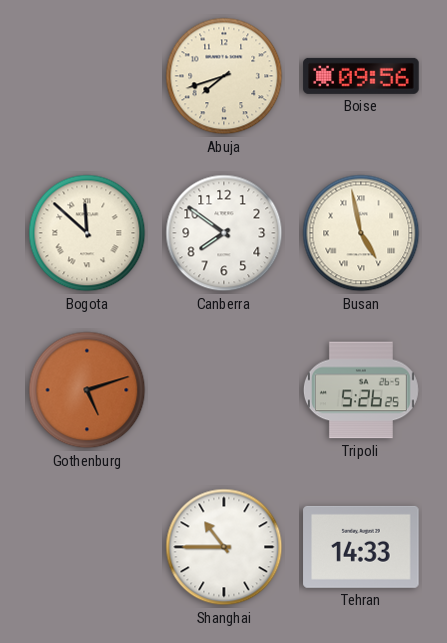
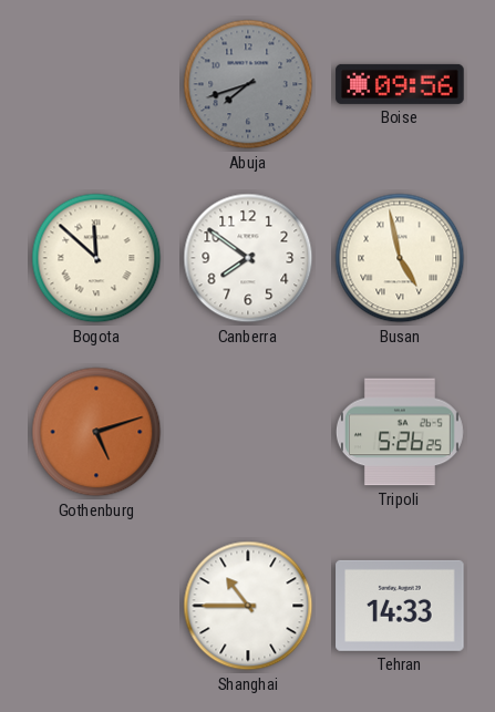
Abuja dial: cream -> grey (248, 84)
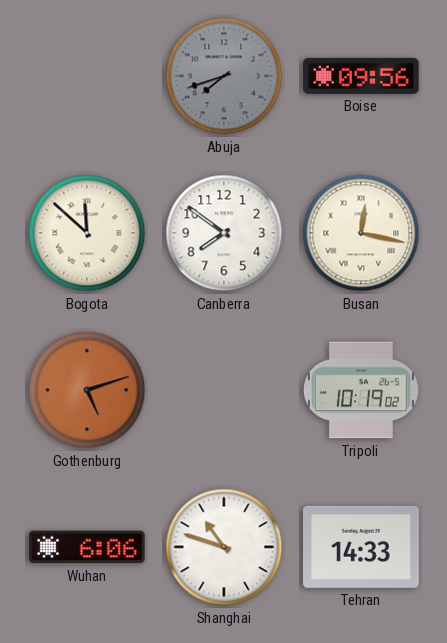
Busan: 4:58 -> 12:17 (361, 233)
Tripoli: 5:26 -> 10:19 (361, 390)
Wuhan: none -> 6:06 (87, 547)
Shanghai: 10:45 -> 10:48 (224, 547)
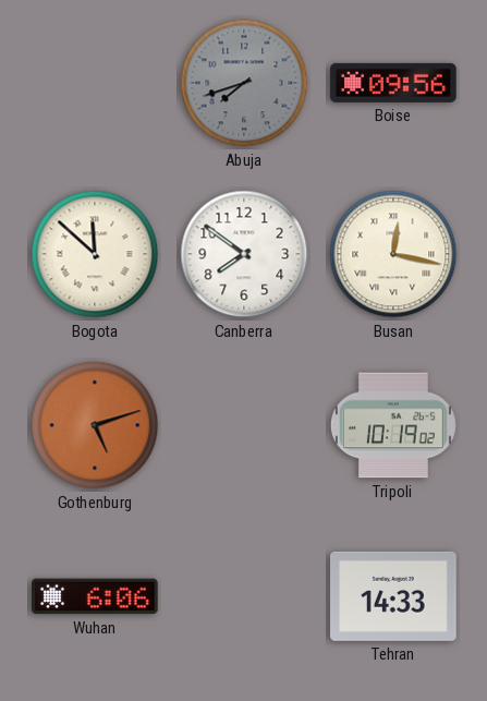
Shanghai: 10:48 -> none (224, 547)
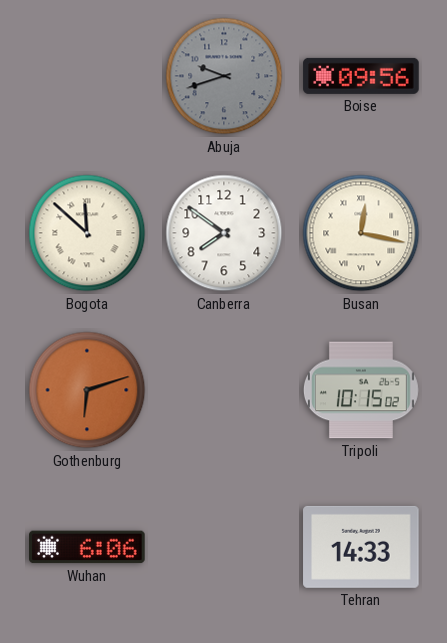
Abuja: 7:42 -> 9:42 (224, 76)
Gothenburg: 5:12 -> 6:12 (87, 390)
Tripoli: 10:19 -> 10:15 (361, 390)
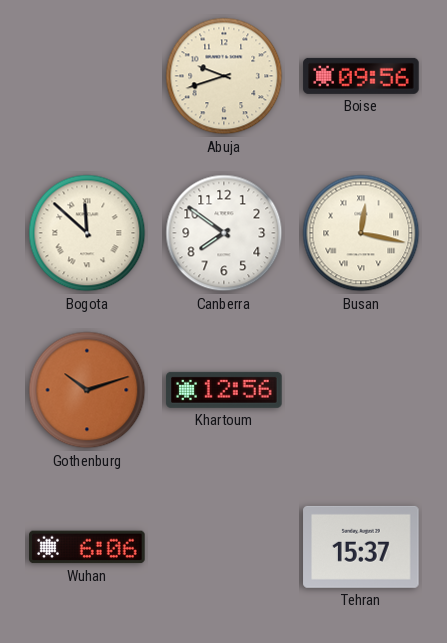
Abuja dial: grey -> cream (224, 76)
Gothenburg: 6:12 -> 10:12 (87, 390)
Khartoum: none -> 12:56 (224, 390)
Tripoli: 10:15 -> none (361, 390)
Tehran: 14:33 -> 15:37 (361, 547)
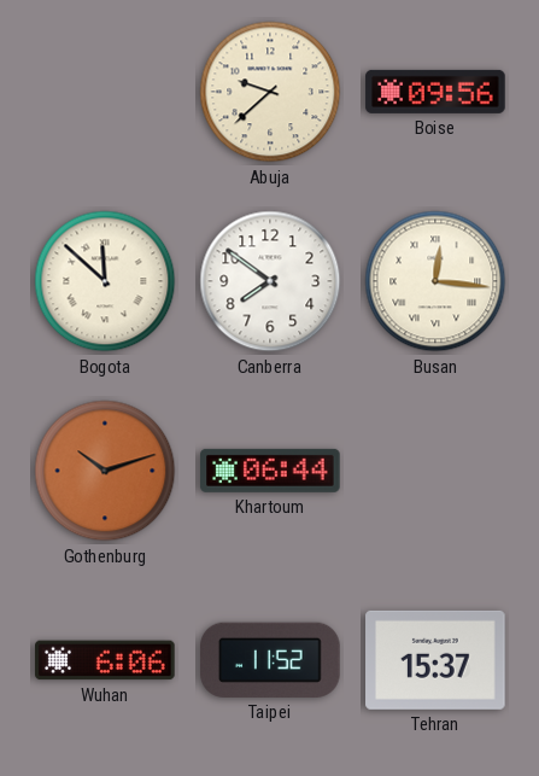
Abuja: 9:42 -> 9:38 (270, 92)
Busan: 12:17 -> 12:16 (435, 281)
Khartoum: 12:56 -> 06:44 (270, 471)
Taipei: none -> 11:52 (270, 660)
